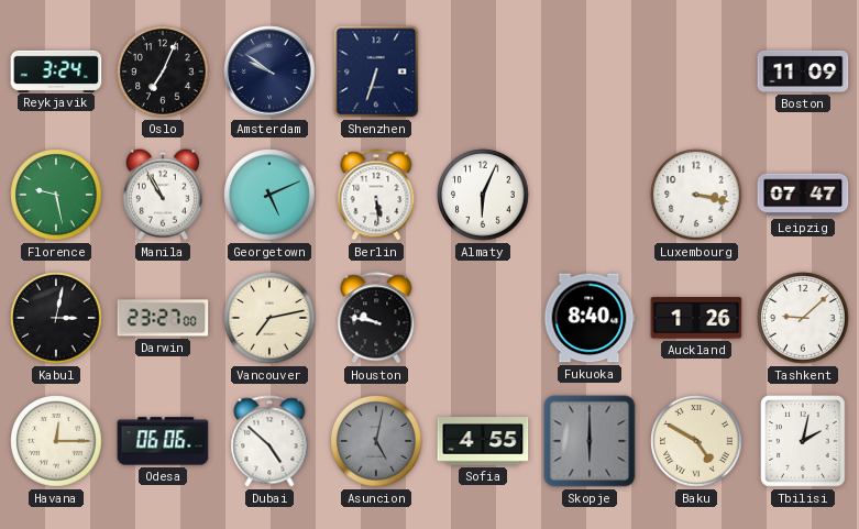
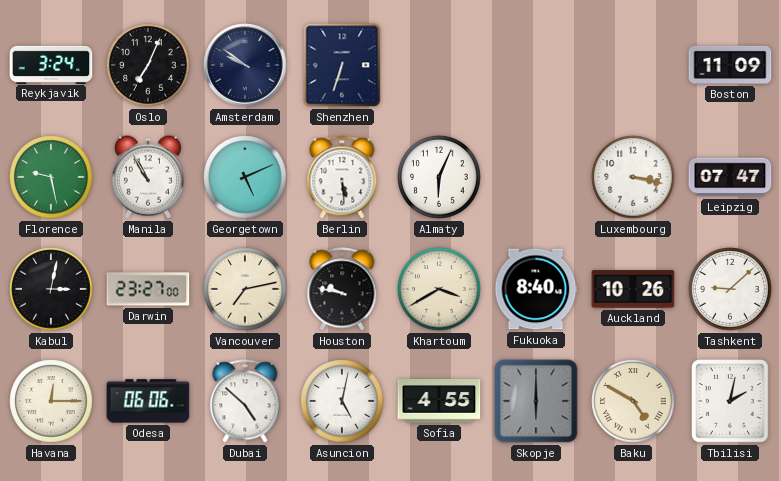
Khartoum: none -> 3:40 (439, 289)
Auckland: 1:26 -> 10:26 (633, 289)
Asuncion dial: grey -> white (342, 401)
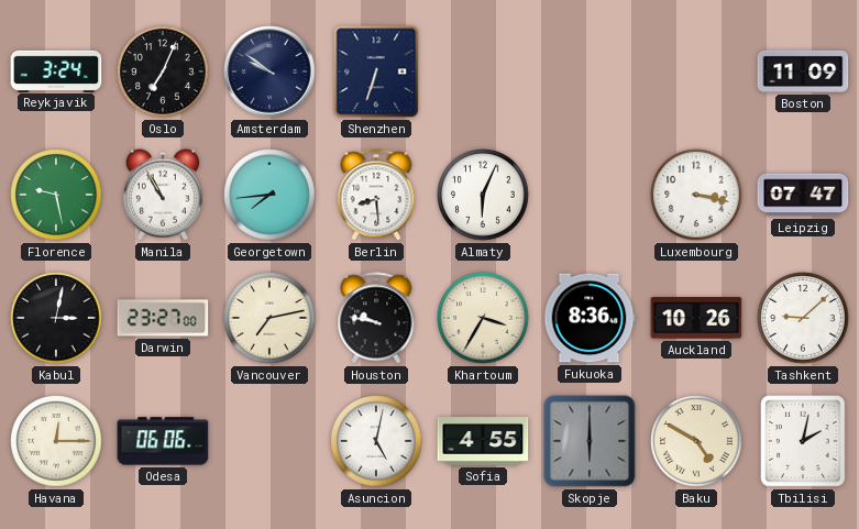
Georgetown: 5:11 -> 7:44 (269, 195)
Berlin: 5:29 -> 8:29 (376, 195)
Khartoum: 3:40 -> 3:35 (483, 318)
Fukuoka: 8:40 -> 8:36 (590, 318)
Dubai: 4:52 -> none (245, 401)
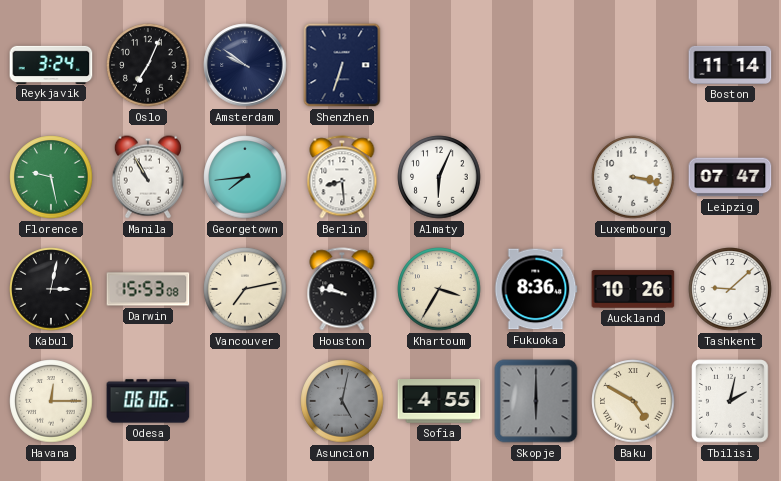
Boston: 11:09 -> 11:14 (730, 65)
Darwin: 23:27 -> 15:53 (148, 289)
Asuncion dial: white -> grey (342, 401)
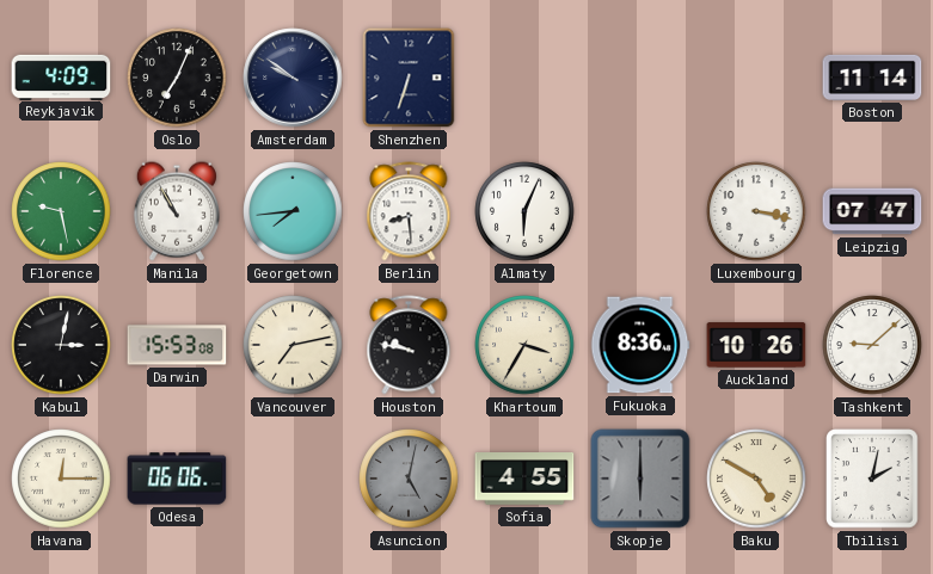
Reykjavik: 3:24 -> 4:09 (61, 76)
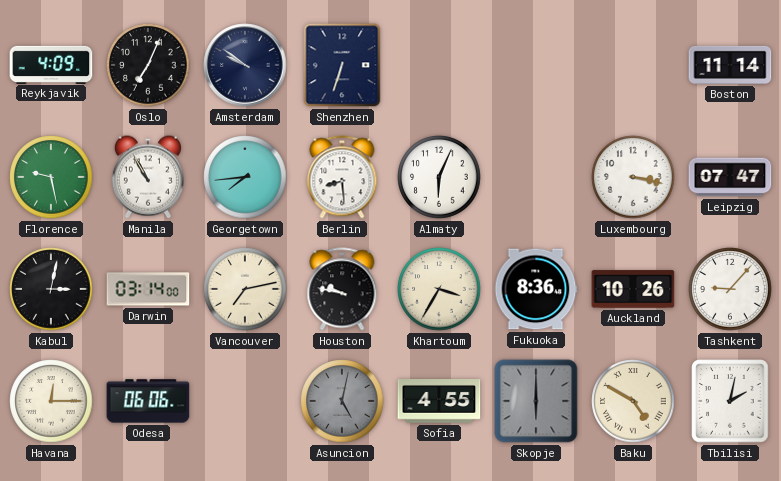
Darwin: 15:53 -> 03:14 (148, 289)
Tashkent: 9:08 -> 9:07 (730, 289)
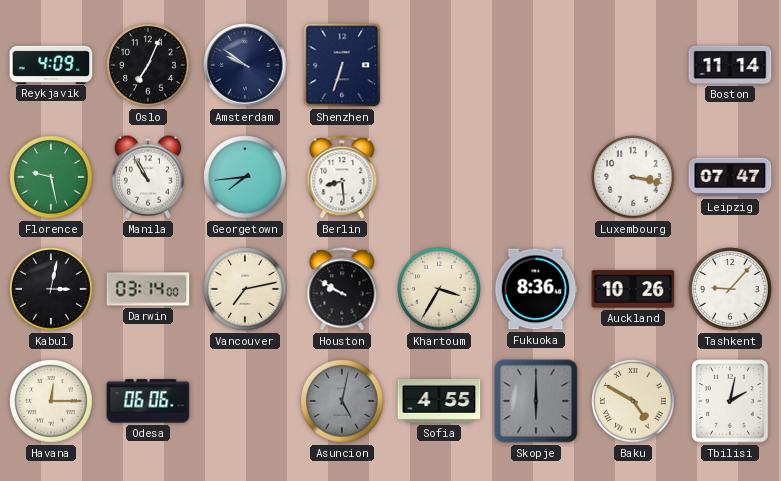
Almaty: 6:04 -> none (439, 177)
Houston: 9:47 -> 9:50 (342, 289)
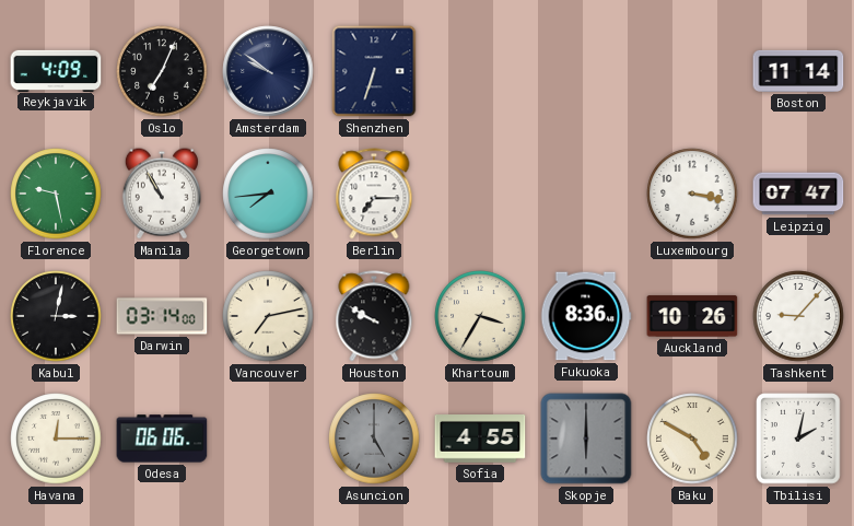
Berlin: 8:29 -> 7:15 (374, 194)
Asuncion: 5:02 -> 5:00 (374, 439)
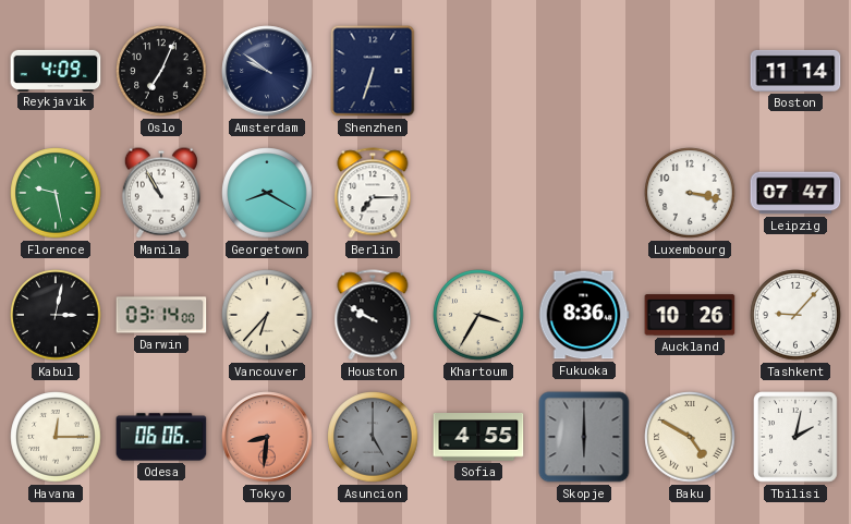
Georgetown: 7:44 -> 8:20 (267, 193)
Vancouver: 7:13 -> 6:37 (267, 315)
Tokyo: none -> 8:31 (267, 437)
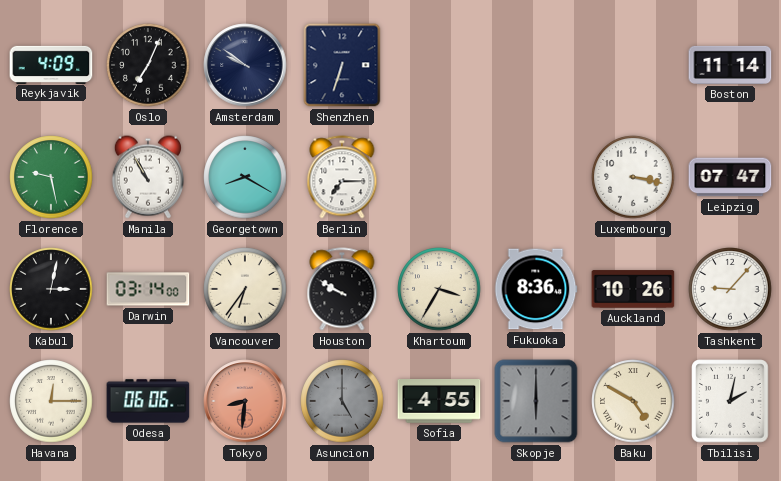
Vancouver: 6:37 -> 6:36 (245, 289)
